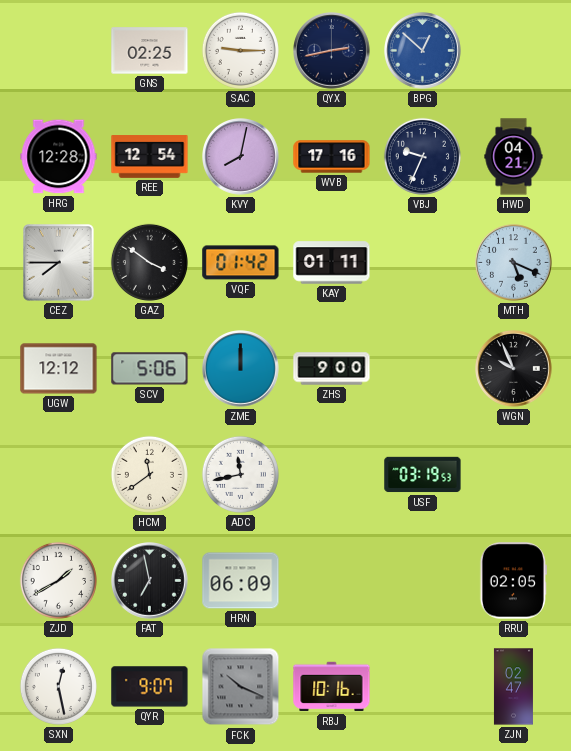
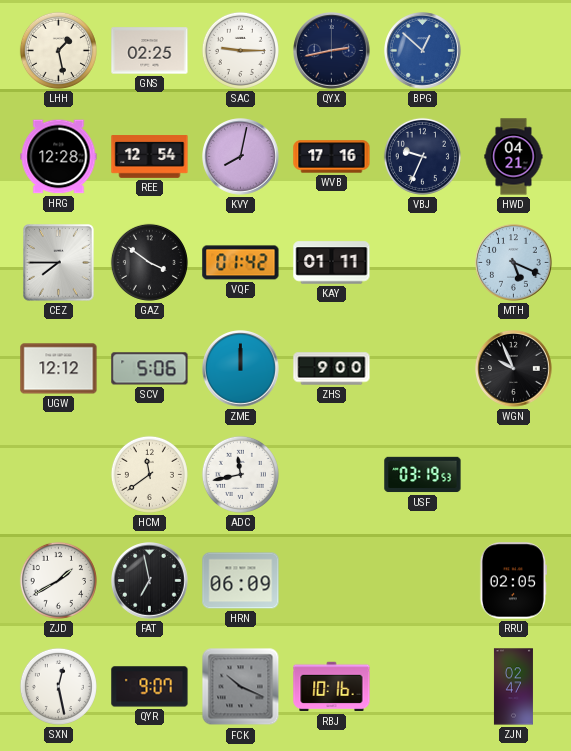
LHH: none -> 1:28 (58, 50)
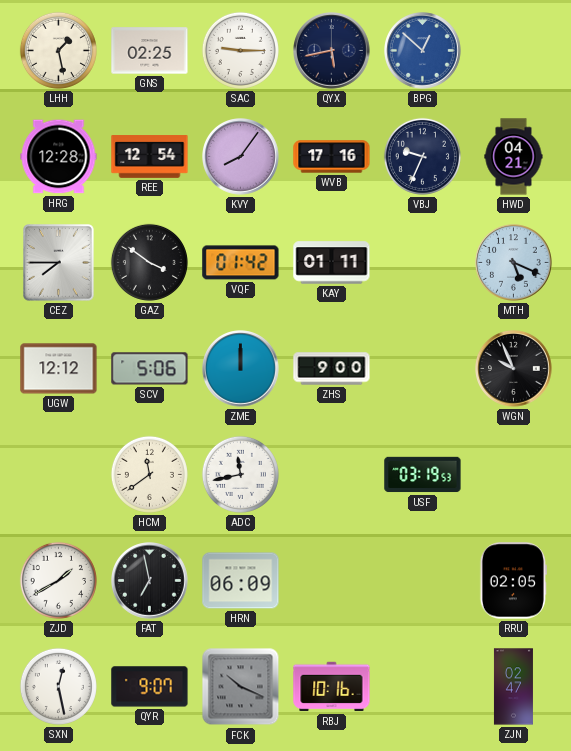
QYX: 2:43 -> 5:43 (332, 51)
KVY: 8:02 -> 8:06 (241, 157)
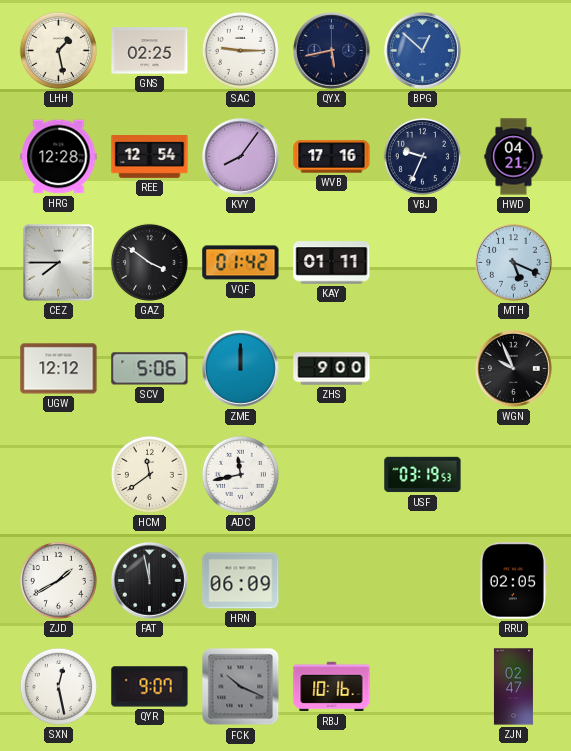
FAT: 6:58 -> 11:58 (150, 581)
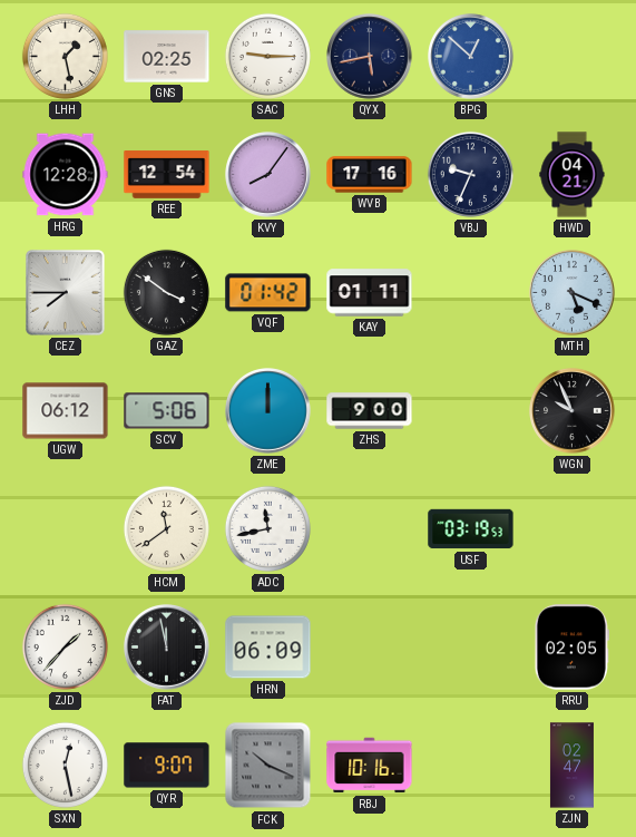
UGW: 12:12 -> 06:12 (66, 411)
ZJD: 1:40 -> 1:37 (65, 646)
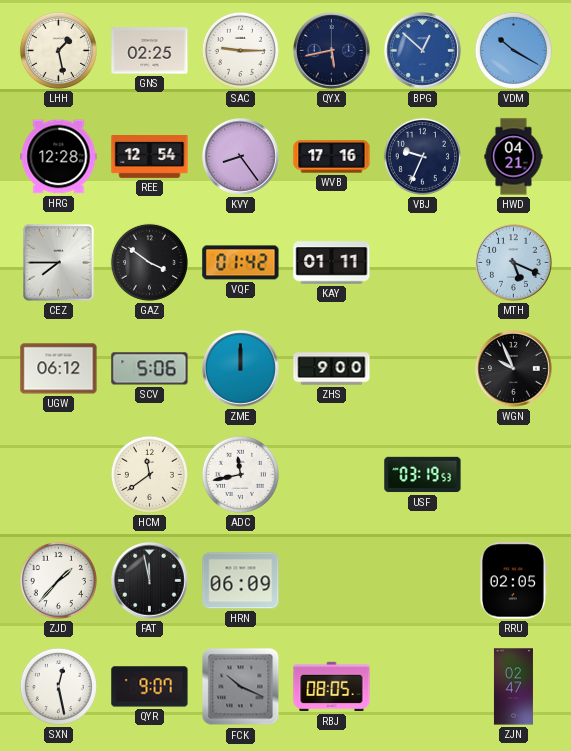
VDM: none -> 10:20 (513, 50)
KVY: 8:06 -> 8:24 (241, 157)
RBJ: 10:16 -> 08:05 (332, 687)
